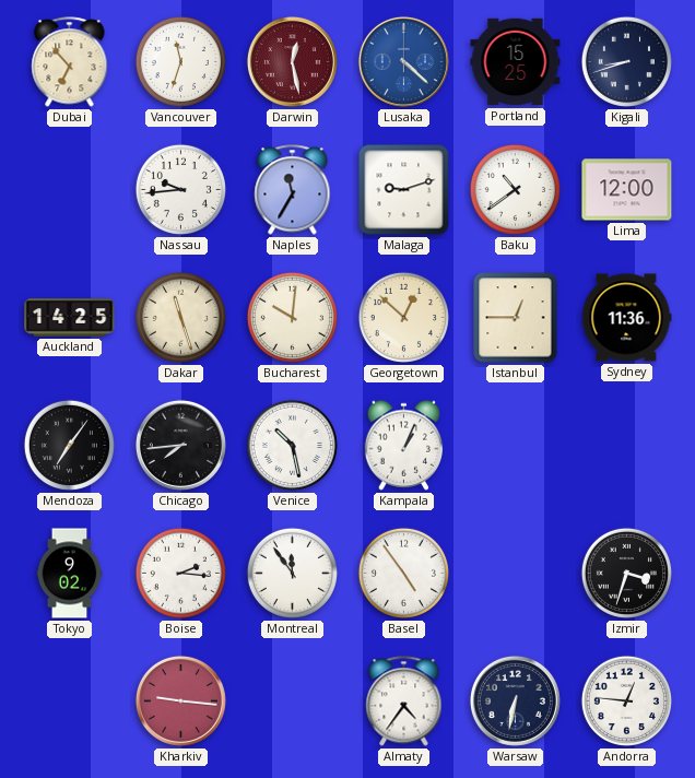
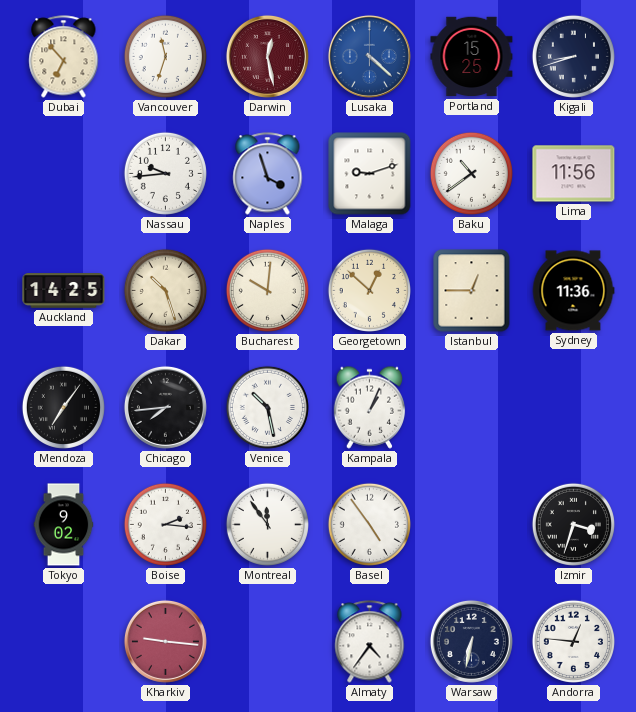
Naples: 11:35 -> 3:57 (268, 174)
Lima: 12:00 -> 11:56 (574, 174)
Dakar: 11:27 -> 10:27 (165, 290)
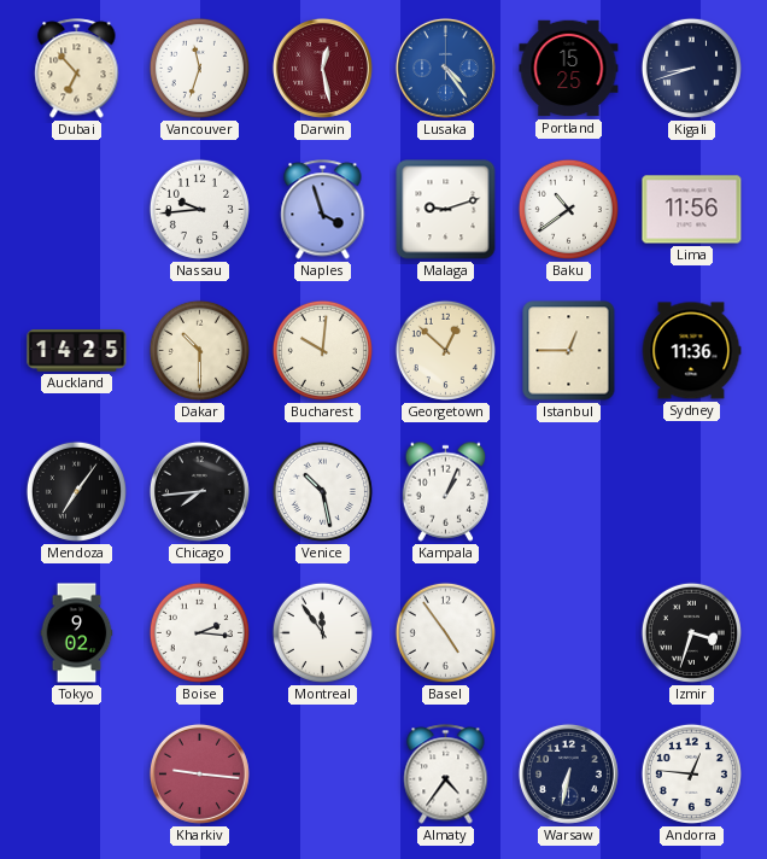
Lusaka: 4:22 -> 4:24 (445, 68)
Dakar: 10:27 -> 10:30 (199, 350)
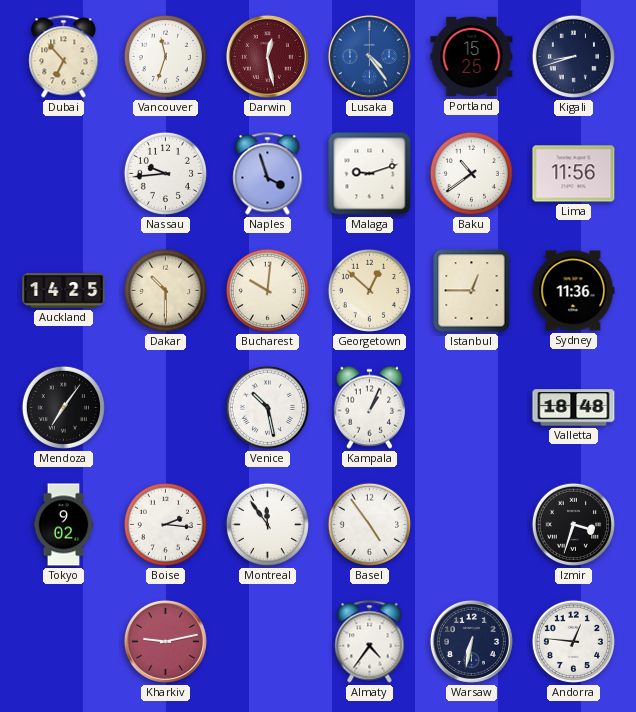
Chicago: 7:44 -> none (199, 491)
Valletta: none -> 18:48 (574, 408)
Kharkiv: 9:16 -> 9:13 (165, 641)
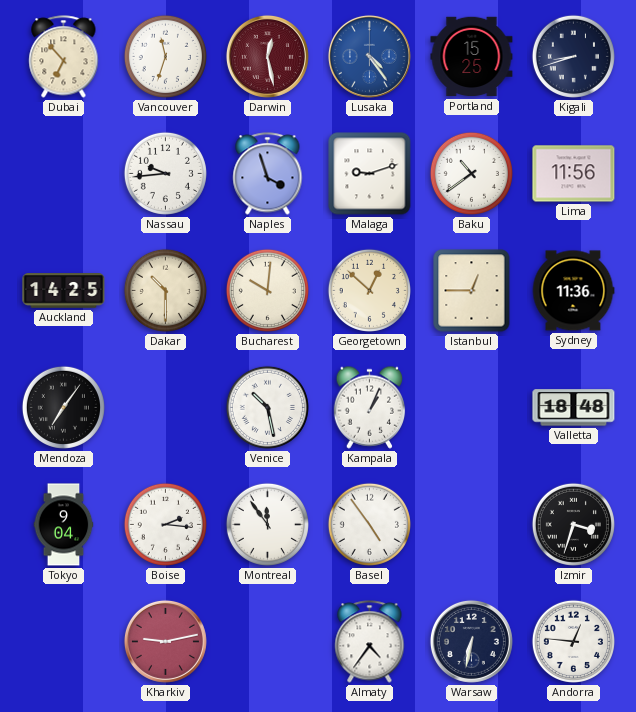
Tokyo: 9:02 -> 9:04 (64, 525)
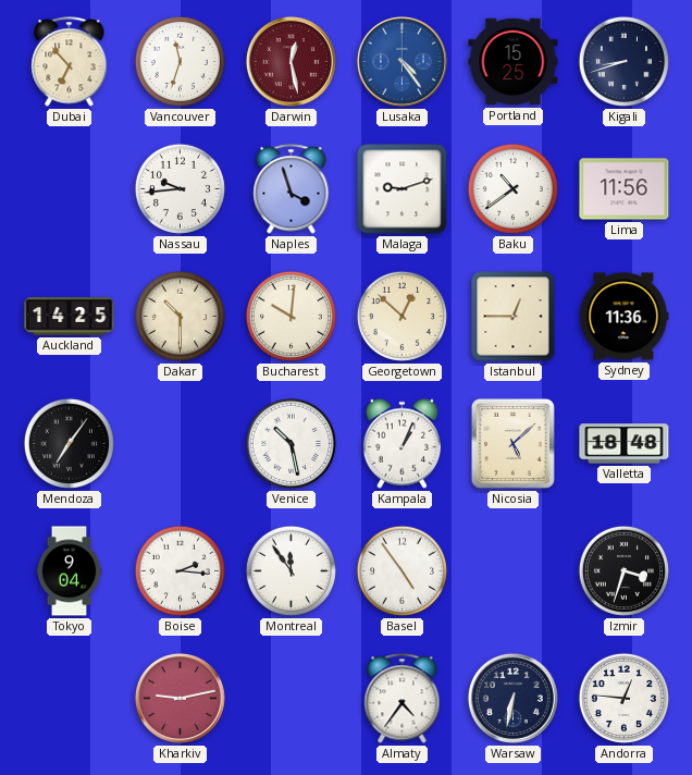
Nicosia: none -> 5:08 (512, 443)
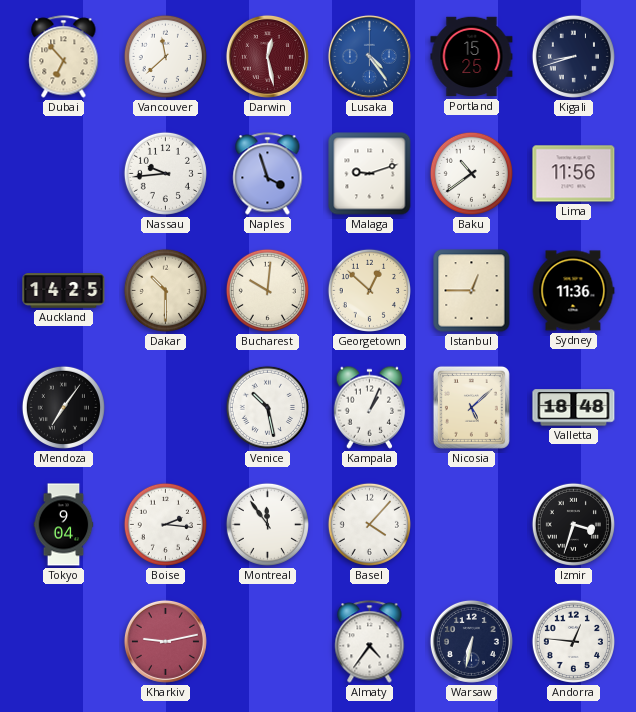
Vancouver: 11:33 -> 11:38 (165, 56)
Basel: 4:54 -> 4:07 (369, 524)
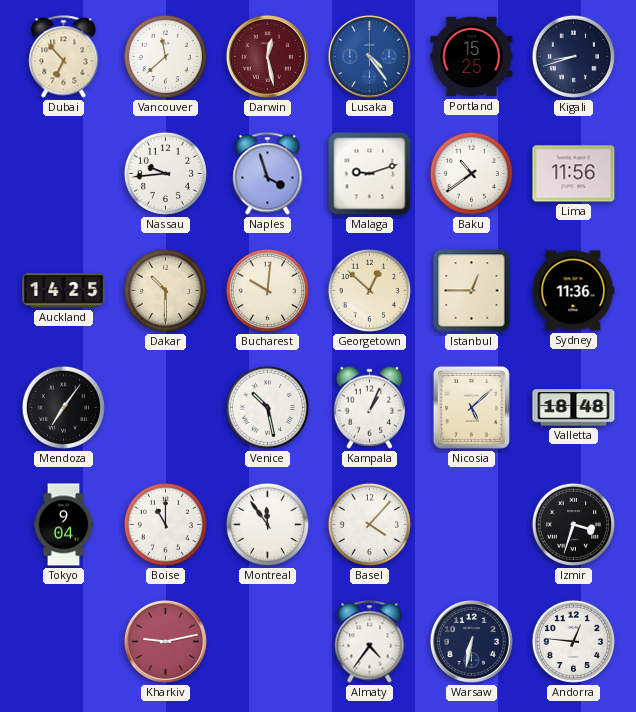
Boise: 2:16 -> 11:00 (165, 524)
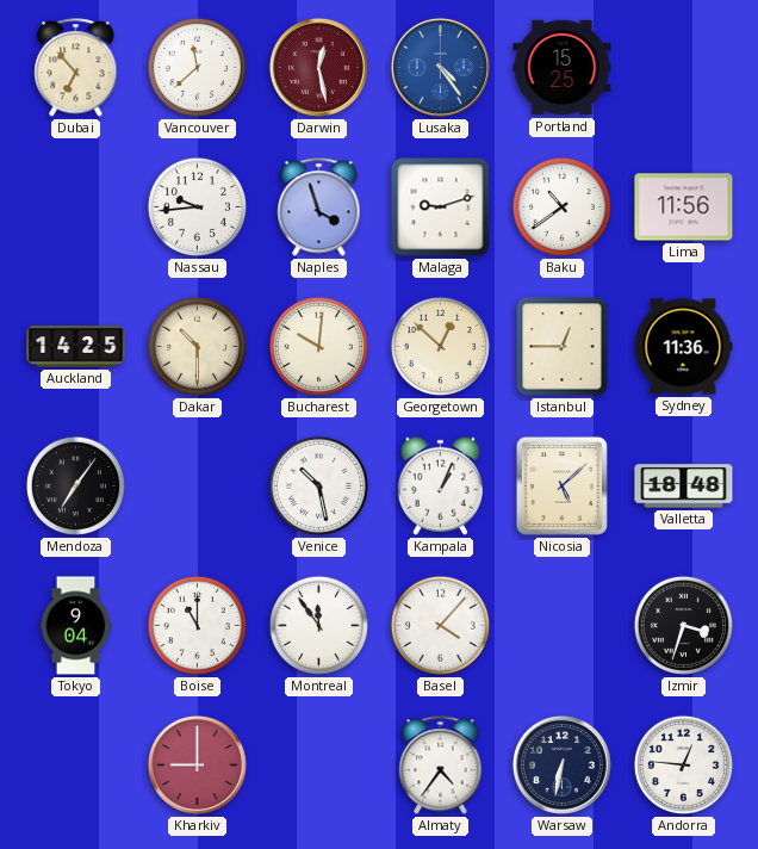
Kigali: 8:42 -> none (573, 56)
Kharkiv: 9:13 -> 9:00 (197, 764)
